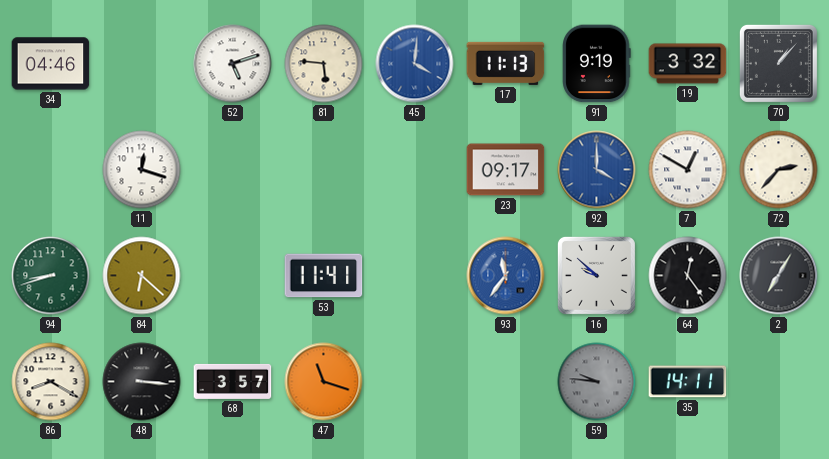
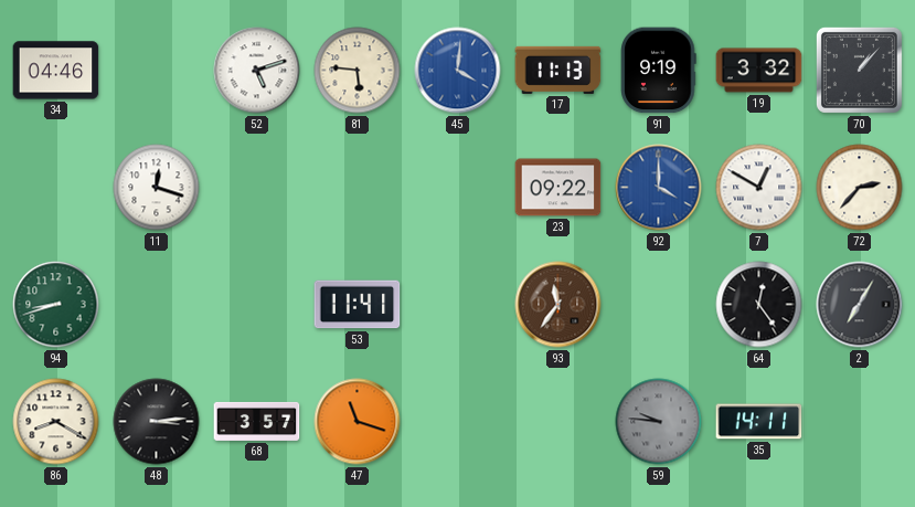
23: 09:17 -> 09:22 (558, 188)
84: 6:22 -> none (142, 276)
93 dial: blue -> brown (558, 305)
16: 9:52 -> none (596, 275)
48: 3:16 -> 3:14 (157, 422)
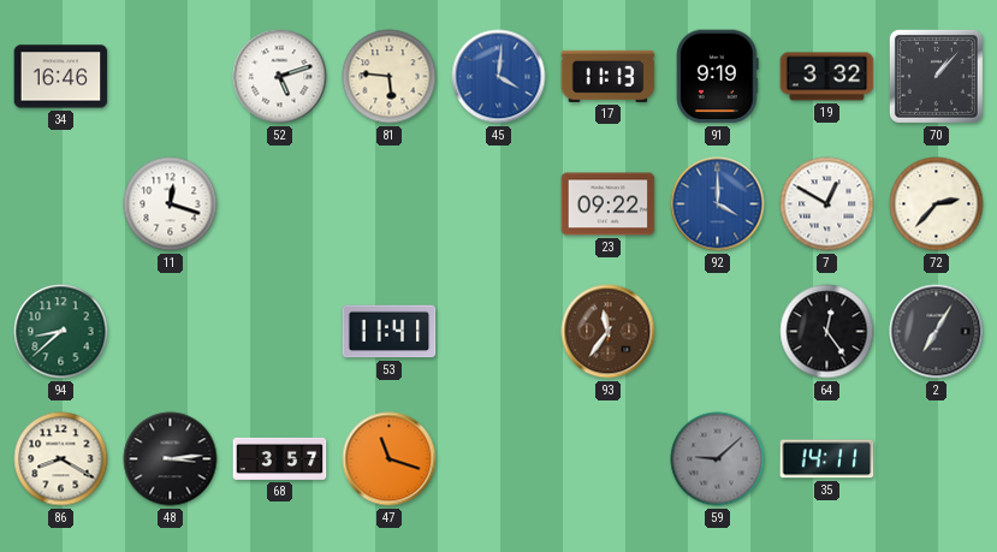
34: 04:46 -> 16:46 (61, 77)
94: 8:42 -> 8:38 (61, 332)
59: 9:46 -> 9:08 (718, 459)
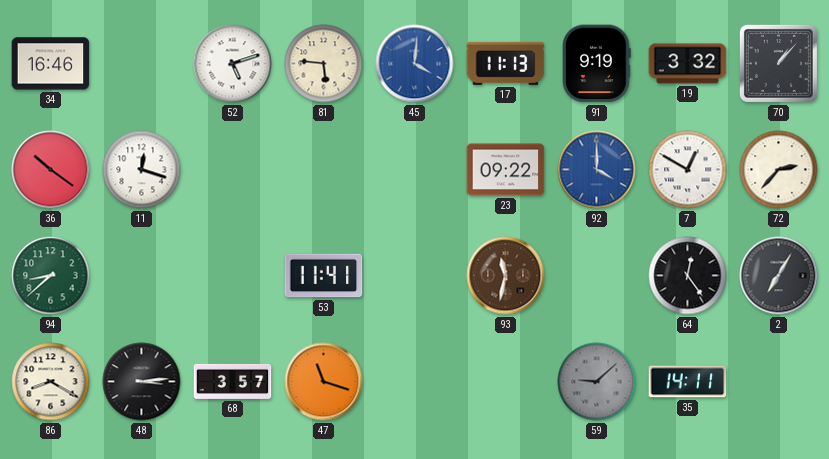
36: none -> 10:21 (51, 170)
93: 11:36 -> 11:32 (506, 276)
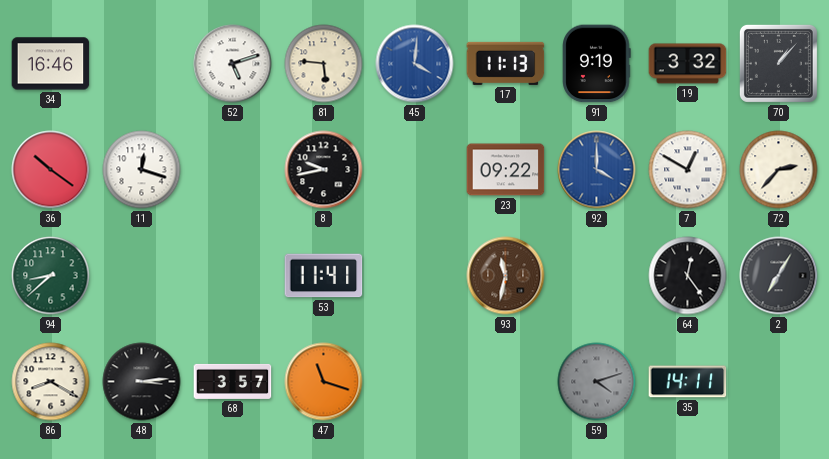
8: none -> 9:43 (324, 170)
59: 9:08 -> 4:12 (597, 382)
